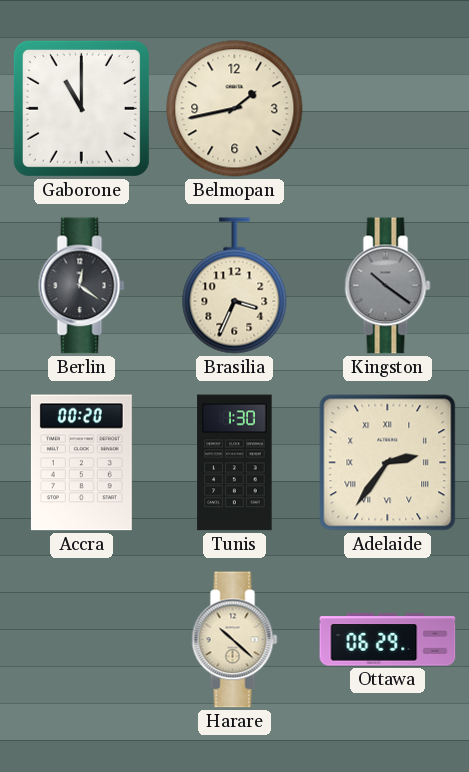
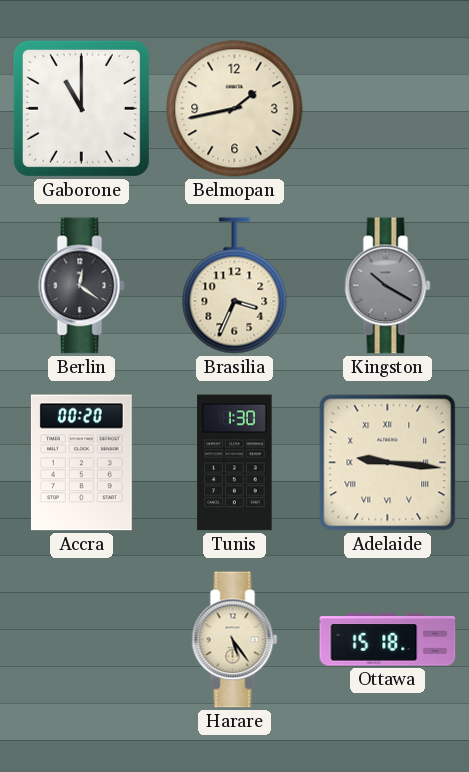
Kingston: 10:21 -> 10:20 (388, 286)
Adelaide: 2:36 -> 9:16 (388, 463)
Harare: 10:22 -> 5:24 (235, 640)
Ottawa: 06:29 -> 15:18 (388, 640)
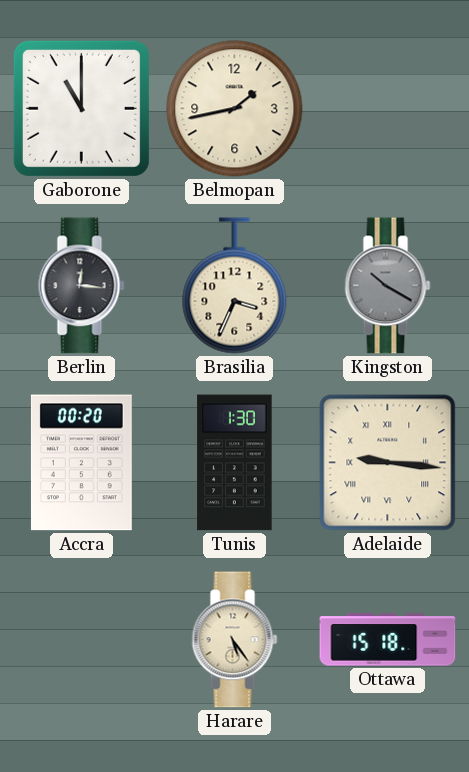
Berlin: 12:21 -> 12:16 (82, 286)
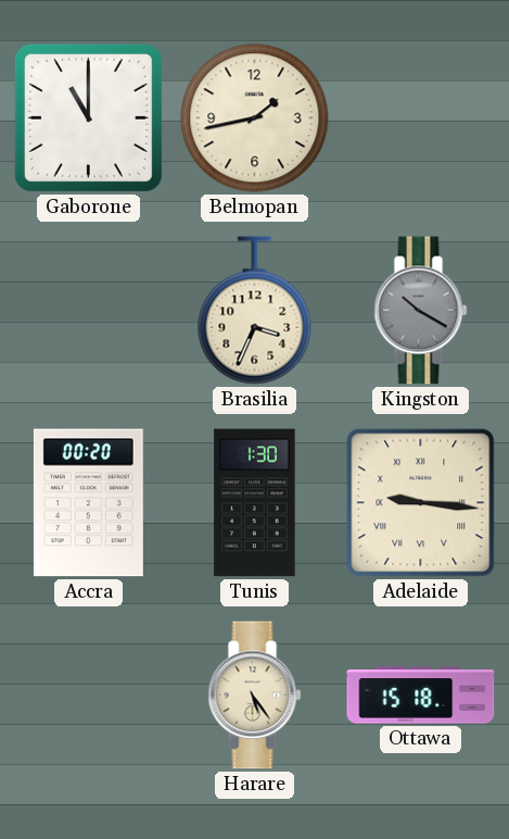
Berlin: 12:16 -> none (82, 286)
